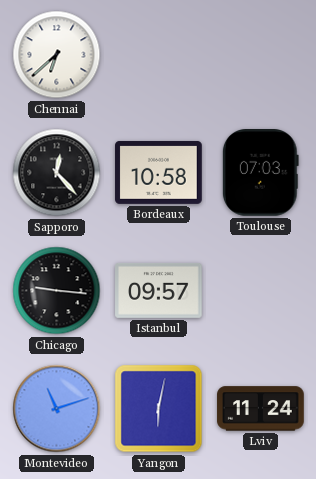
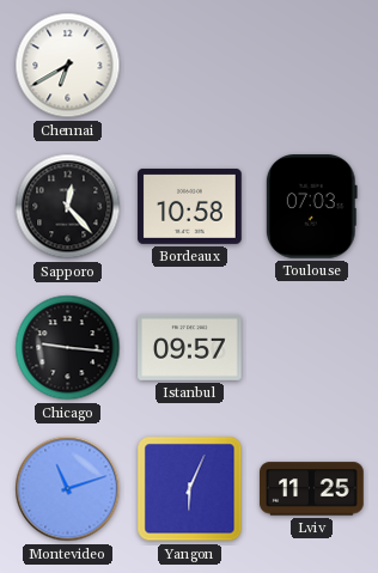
Chennai: 6:38 -> 6:40 (68, 66)
Yangon: 6:02 -> 6:04 (190, 489)
Lviv: 11:24 -> 11:25 (312, 489)
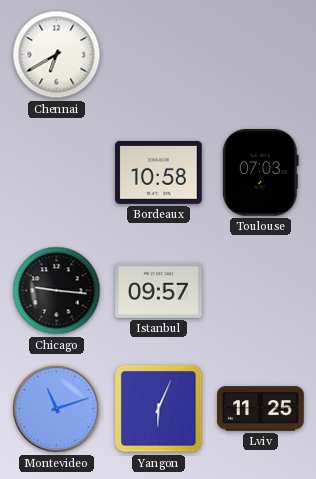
Sapporo: 12:23 -> none (68, 207)
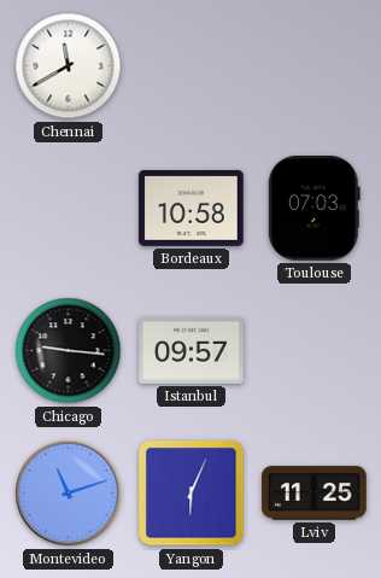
Chennai: 6:40 -> 11:40 (69, 66)
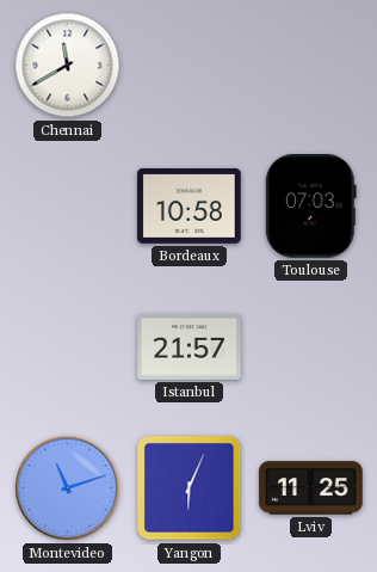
Chicago: 9:16 -> none (69, 351)
Istanbul: 09:57 -> 21:57 (190, 346)
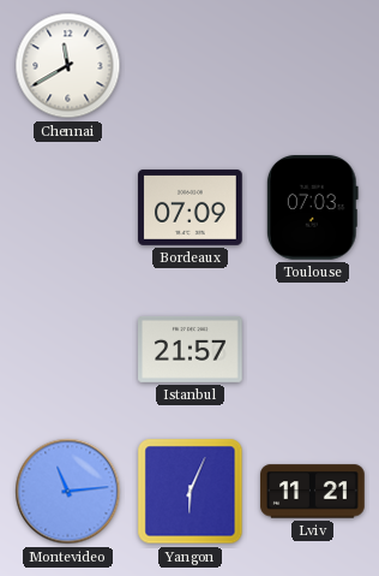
Bordeaux: 10:58 -> 07:09 (191, 207)
Montevideo: 11:12 -> 11:14 (68, 492)
Lviv: 11:25 -> 11:21 (313, 492)
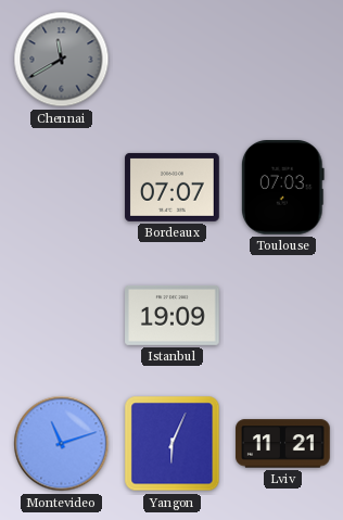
Chennai dial: white -> grey (62, 60)
Bordeaux: 07:09 -> 07:07 (173, 187)
Istanbul: 21:57 -> 19:09 (173, 315)
Montevideo: 11:14 -> 11:12 (62, 444)
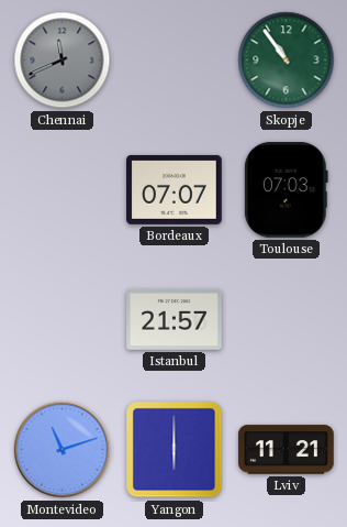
Chennai: 11:40 -> 11:41 (63, 61)
Skopje: none -> 10:54 (287, 61)
Istanbul: 19:09 -> 21:57 (175, 319)
Yangon: 6:04 -> 6:00 (175, 450)
